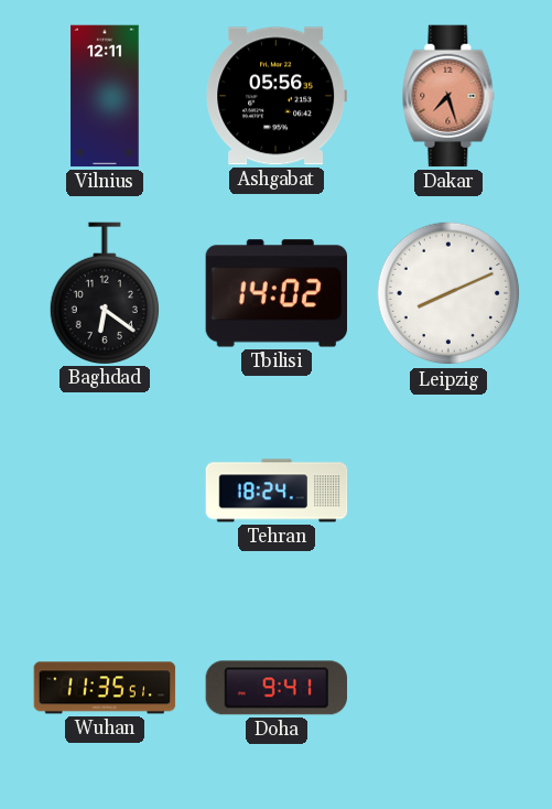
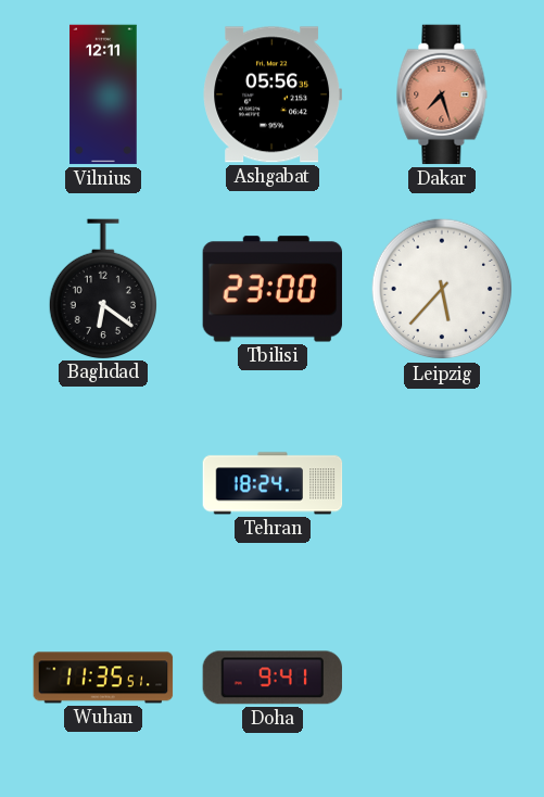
Tbilisi: 14:02 -> 23:00 (271, 289)
Leipzig: 8:11 -> 5:37 (442, 289)
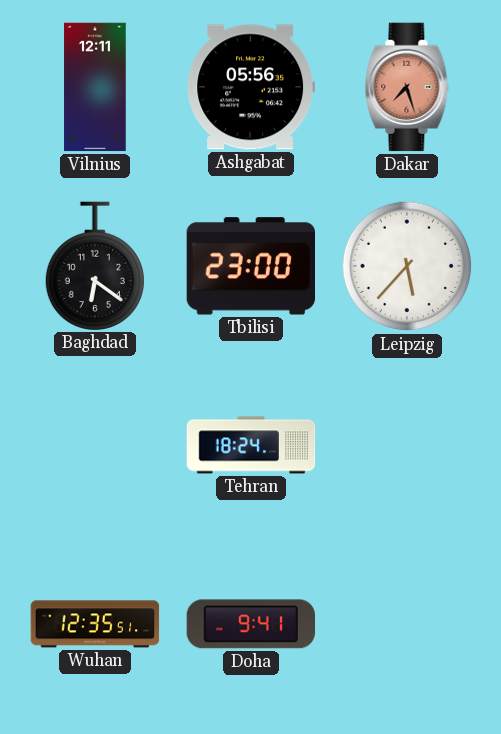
Wuhan: 11:35 -> 12:35 (95, 624)
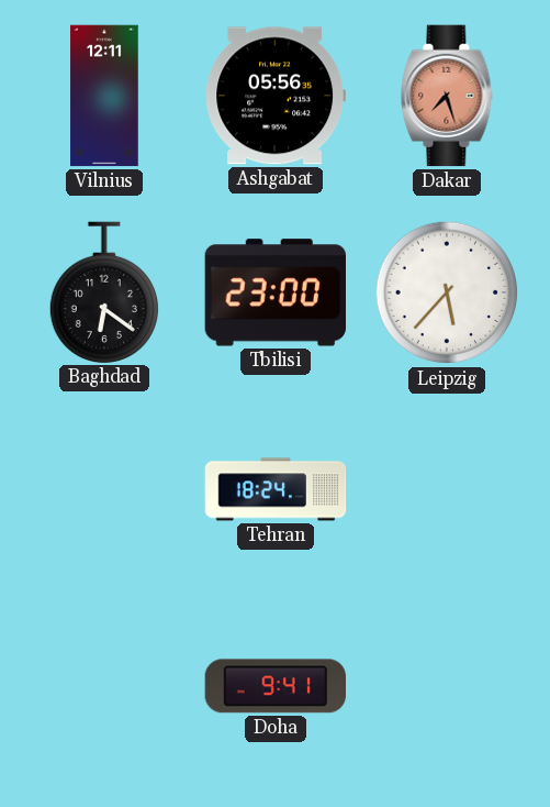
Wuhan: 12:35 -> none (95, 624)
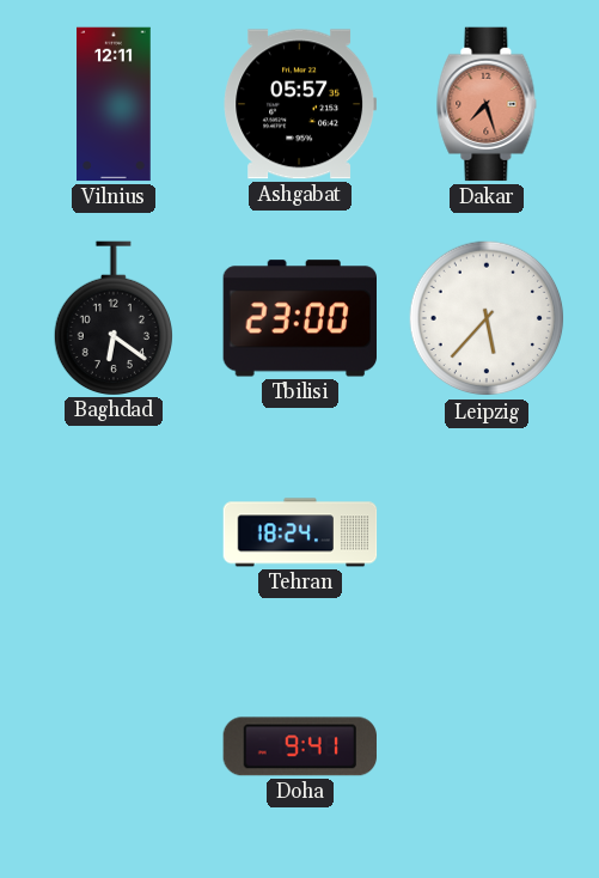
Ashgabat: 05:56 -> 05:57 (299, 104)
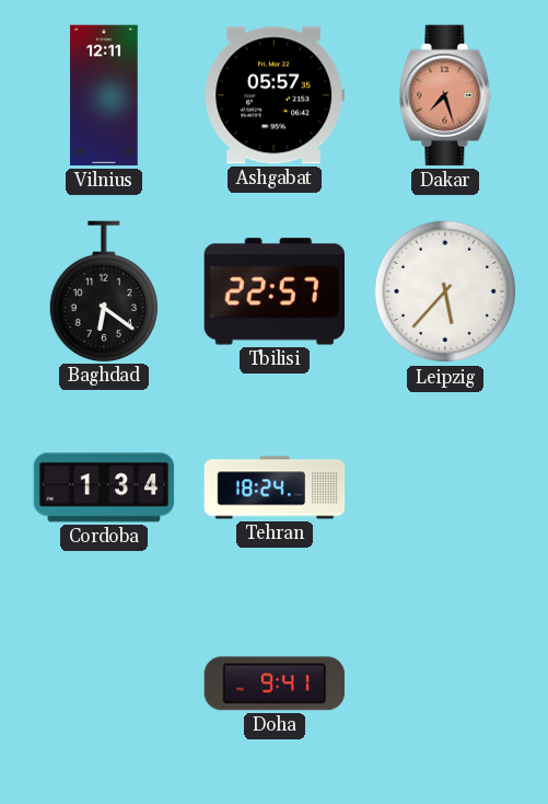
Tbilisi: 23:00 -> 22:57 (273, 291)
Cordoba: none -> 1:34 (104, 487)
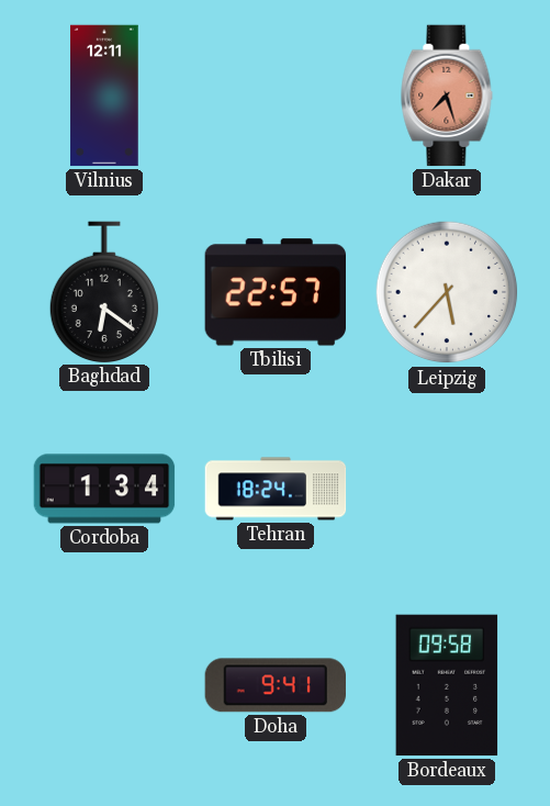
Ashgabat: 05:57 -> none (273, 95)
Bordeaux: none -> 09:58 (447, 685)
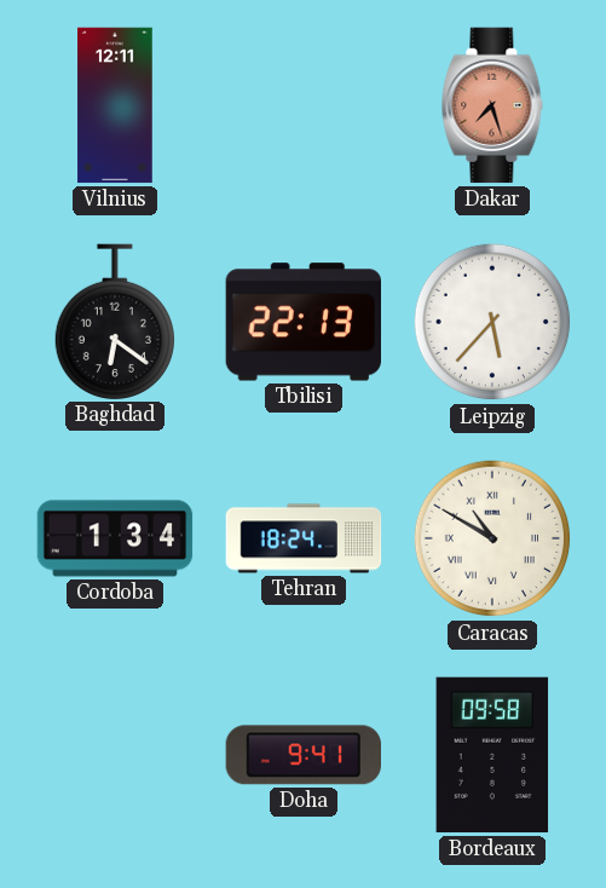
Tbilisi: 22:57 -> 22:13 (302, 322)
Caracas: none -> 10:50 (492, 538)
